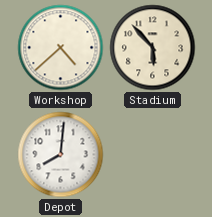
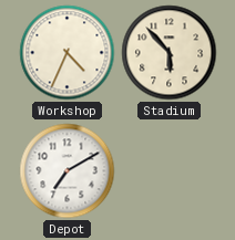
Workshop: 4:38 -> 4:34 (68, 53)
Depot: 8:01 -> 7:10 (68, 171)
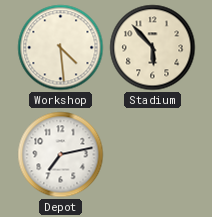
Workshop: 4:34 -> 4:29 (61, 48)
Depot: 7:10 -> 7:13 (61, 155)
